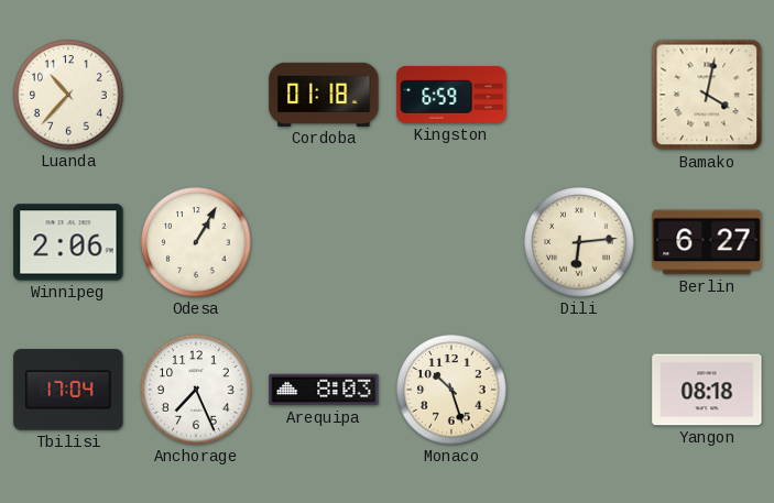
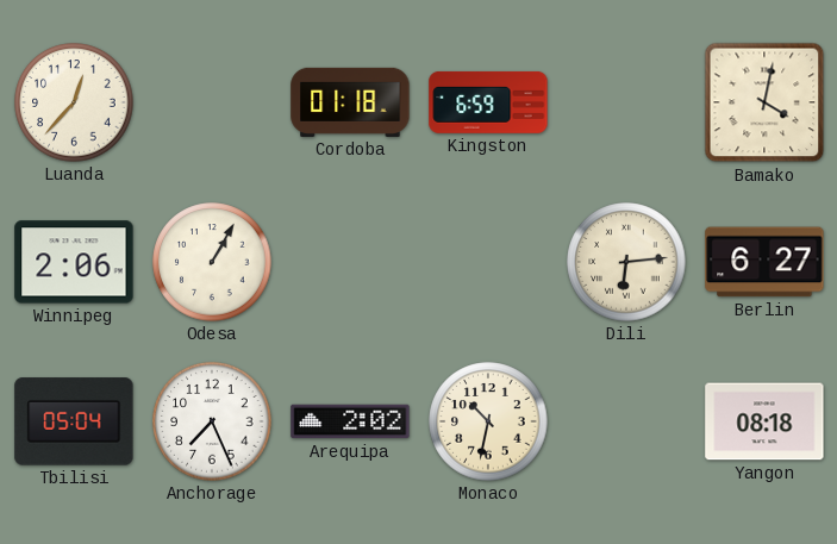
Luanda: 10:37 -> 12:37 (74, 102)
Tbilisi: 17:04 -> 05:04 (74, 421)
Arequipa: 8:03 -> 2:02 (350, 421)
Monaco: 10:27 -> 10:32 (488, 421)
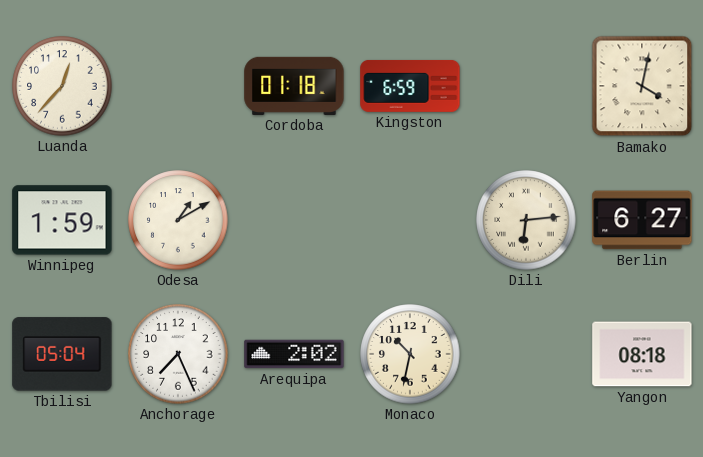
Winnipeg: 2:06 -> 1:59 (62, 220)
Odesa: 1:05 -> 1:10 (178, 220)
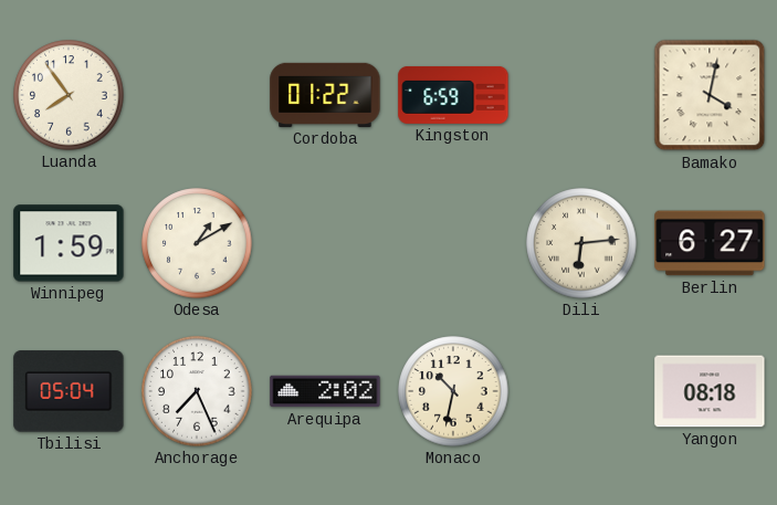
Luanda: 12:37 -> 7:54 (69, 95)
Cordoba: 01:18 -> 01:22 (325, 95)
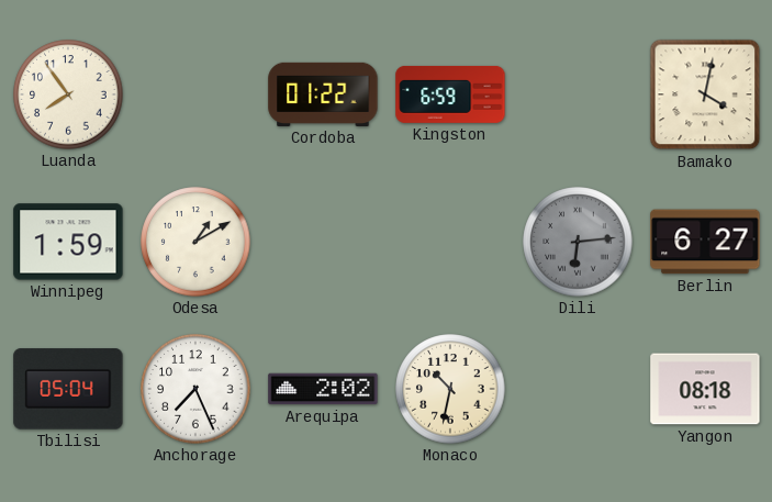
Dili dial: cream -> grey (578, 242)
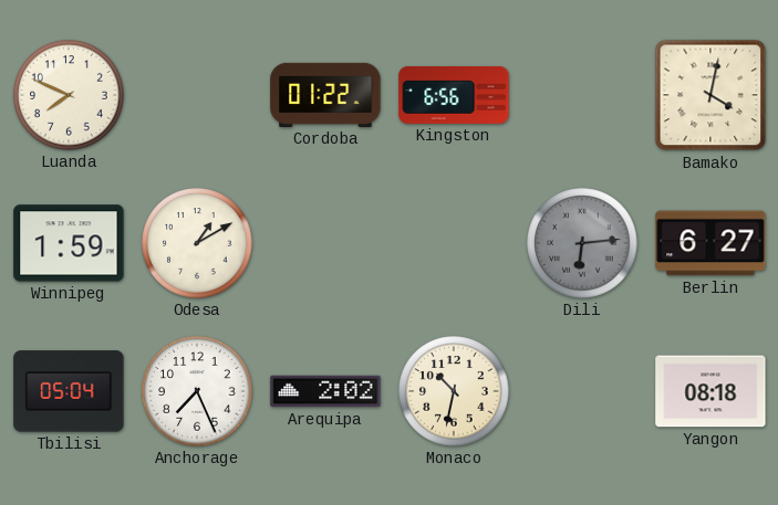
Luanda: 7:54 -> 7:49 (69, 95)
Kingston: 6:59 -> 6:56 (454, 95)
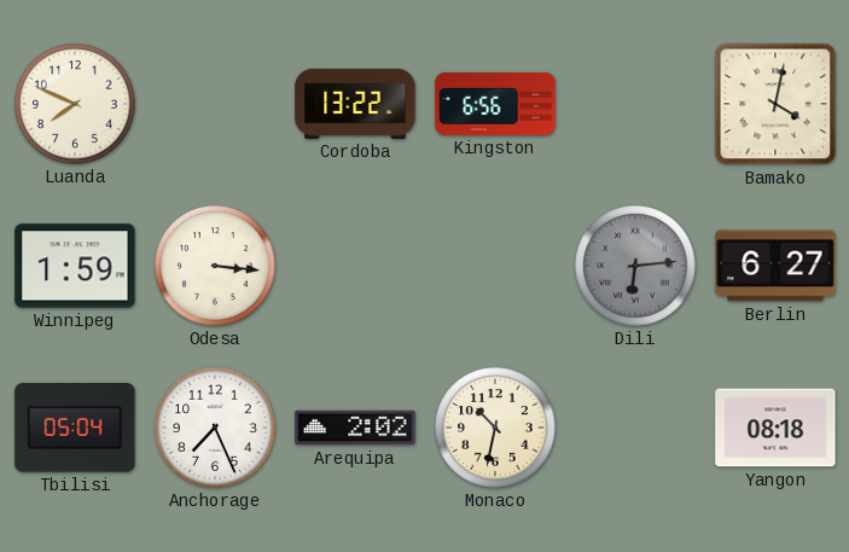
Cordoba: 01:22 -> 13:22 (355, 104)
Odesa: 1:10 -> 3:16 (215, 266)
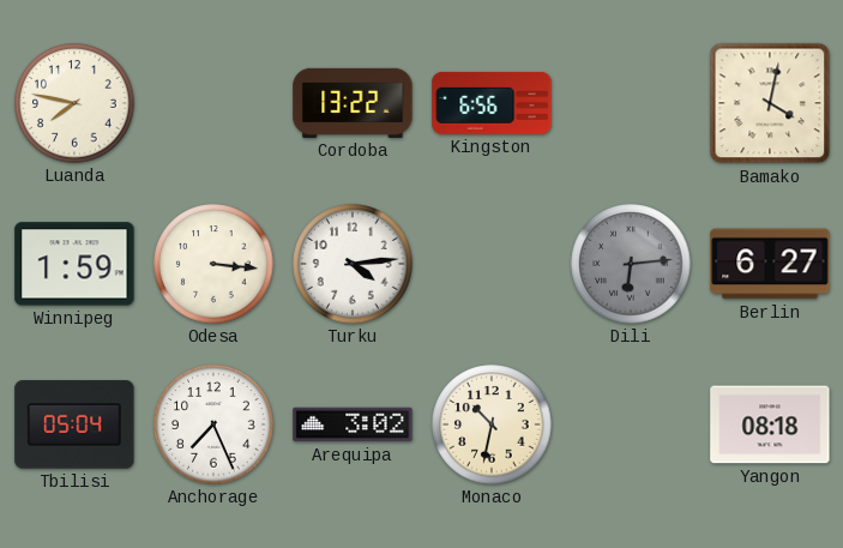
Luanda: 7:49 -> 7:47 (74, 103)
Turku: none -> 4:14 (353, 264)
Arequipa: 2:02 -> 3:02 (353, 424)
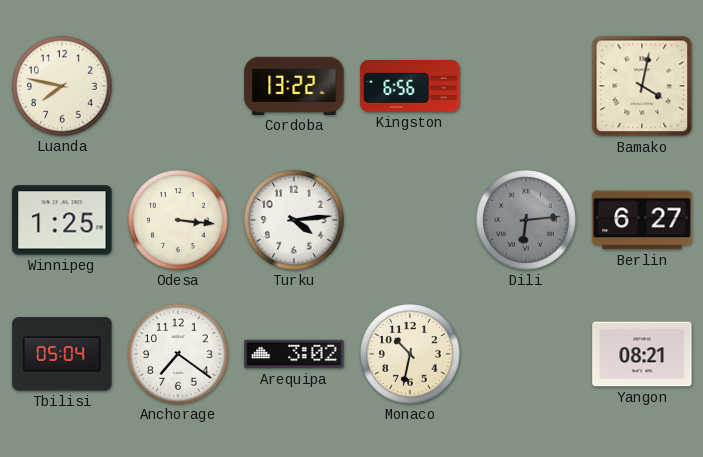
Winnipeg: 1:59 -> 1:25 (62, 220)
Anchorage: 7:26 -> 7:21 (178, 354)
Yangon: 08:18 -> 08:21 (642, 354)
